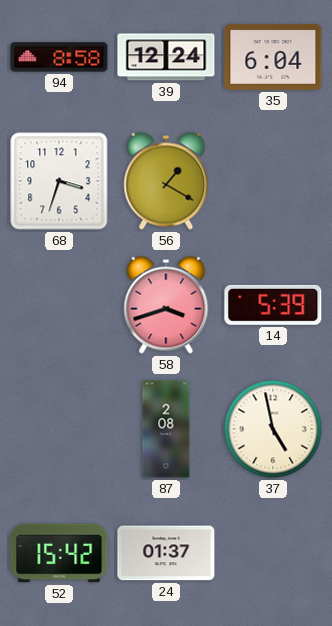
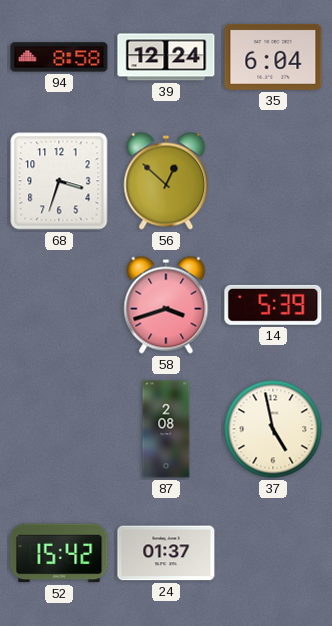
56: 1:20 -> 12:52 (166, 181)
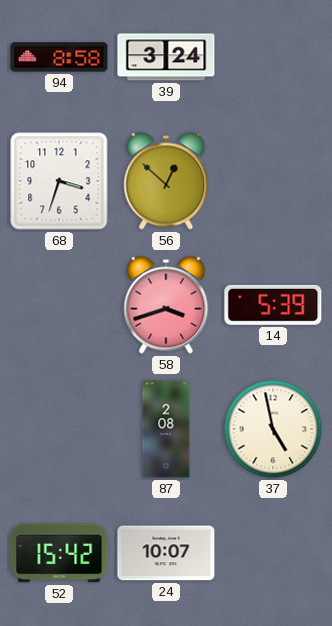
39: 12:24 -> 3:24 (166, 57)
35: 6:04 -> none (273, 57)
24: 01:37 -> 10:07 (166, 553)
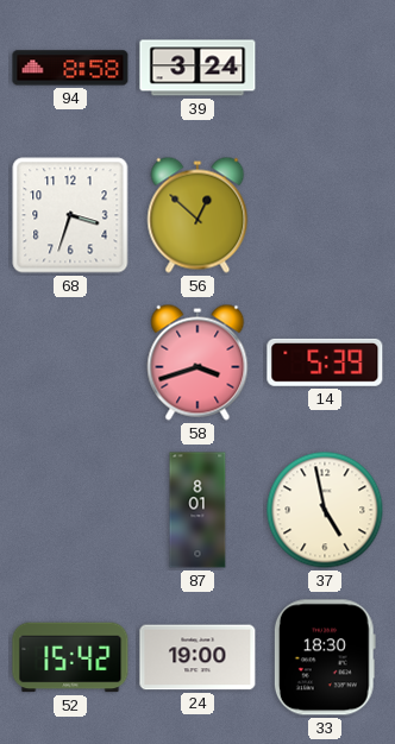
87: 2:08 -> 8:01 (197, 510)
24: 10:07 -> 19:00 (197, 657)
33: none -> 18:30 (325, 657)
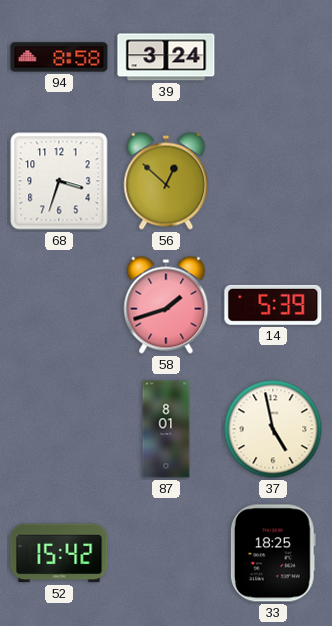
58: 3:42 -> 1:42 (166, 305)
24: 19:00 -> none (197, 657)
33: 18:30 -> 18:25 (273, 553)
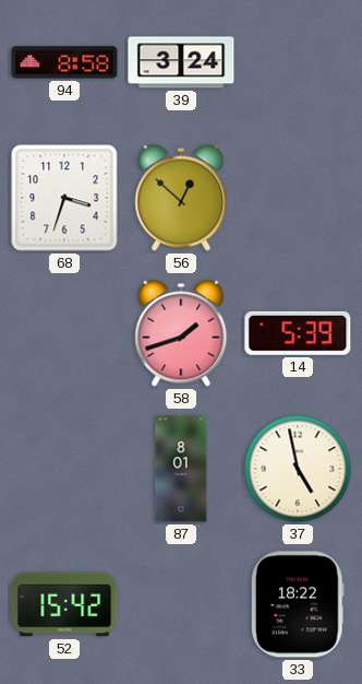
33: 18:25 -> 18:22 (298, 604)
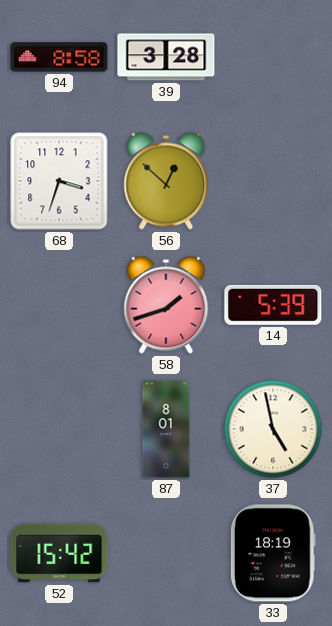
39: 3:24 -> 3:28 (166, 57)
33: 18:22 -> 18:19 (273, 553)
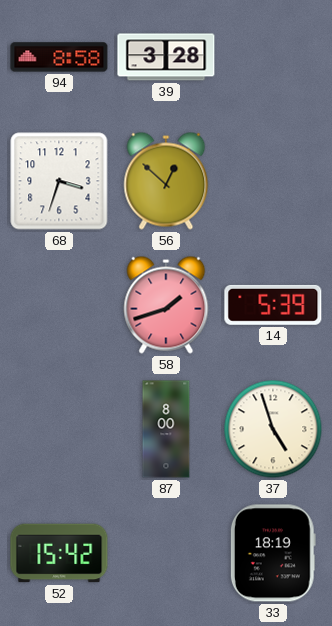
87: 8:01 -> 8:00 (166, 429)
37: 4:58 -> 4:57 (273, 429)
